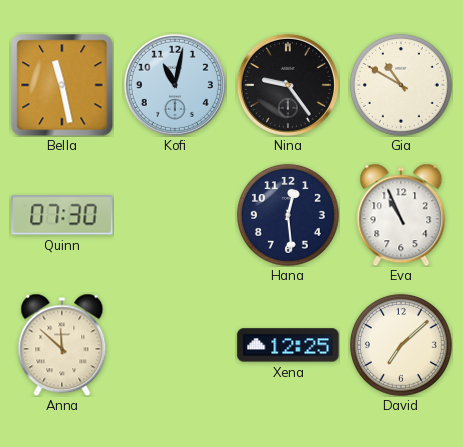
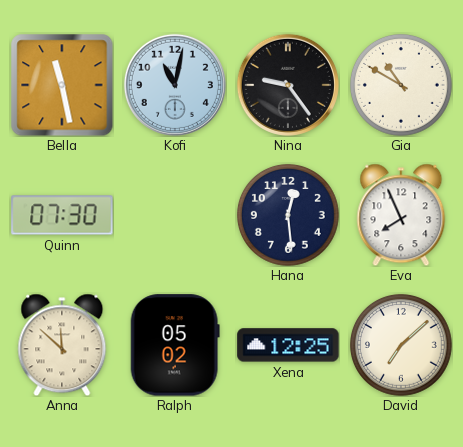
Eva: 10:56 -> 7:56 (401, 215)
Ralph: none -> 05:02 (175, 345)
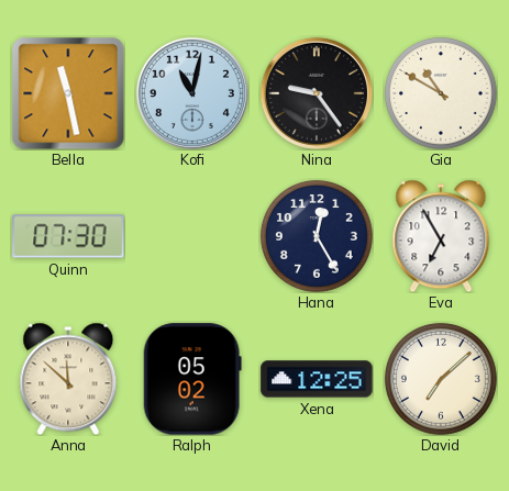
Hana: 12:29 -> 12:25 (317, 236)
Eva: 7:56 -> 6:55 (441, 236)
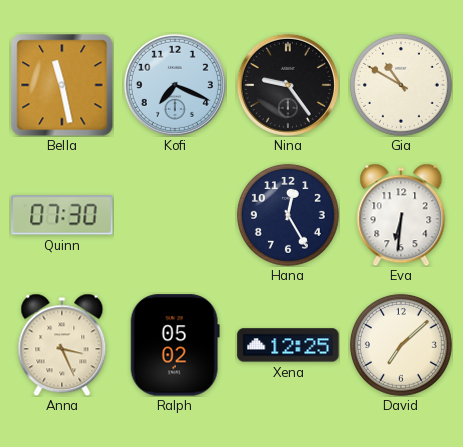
Kofi: 11:02 -> 7:19 (175, 85)
Eva: 6:55 -> 6:31 (401, 215)
Anna: 11:52 -> 3:26 (62, 345)
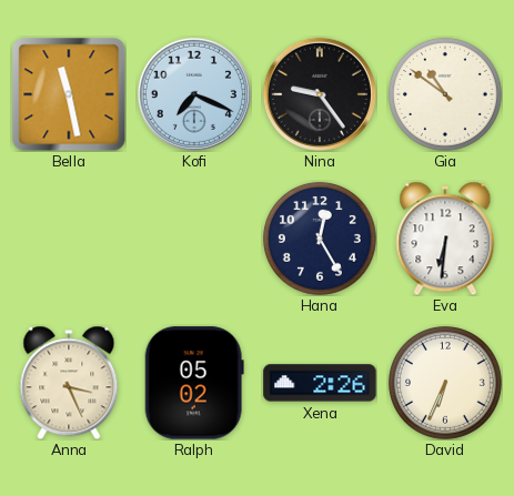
Gia: 10:50 -> 10:51 (445, 94)
Quinn: 07:30 -> none (62, 215)
Xena: 12:25 -> 2:26 (320, 383)
David: 7:08 -> 6:34 (445, 383)
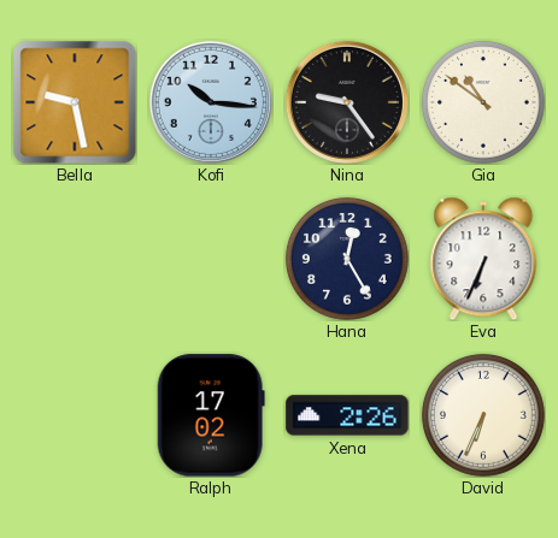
Bella: 11:28 -> 9:28 (75, 102)
Kofi: 7:19 -> 10:16 (211, 102)
Eva: 6:31 -> 6:34 (483, 259)
Anna: 3:26 -> none (69, 383)
Ralph: 05:02 -> 17:02 (211, 415)
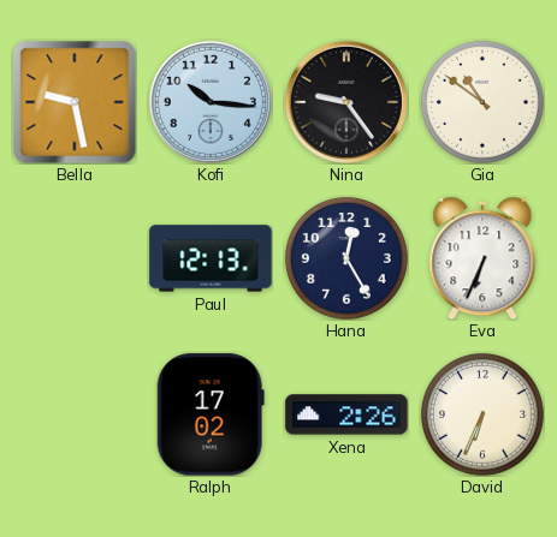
Paul: none -> 12:13 (211, 258)
